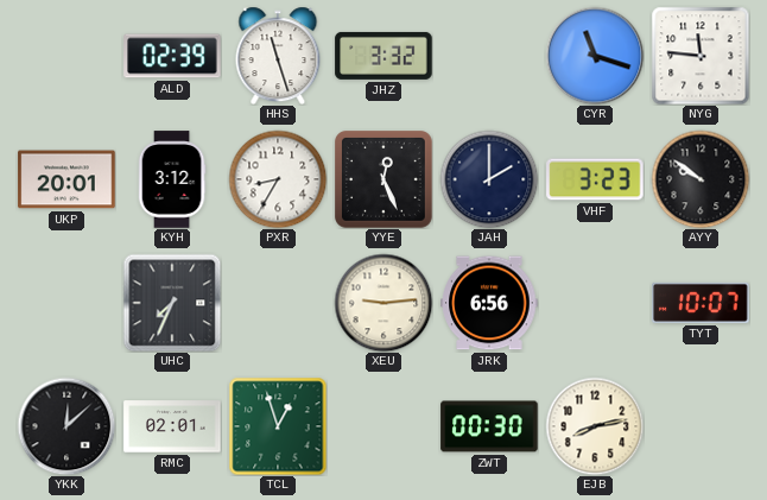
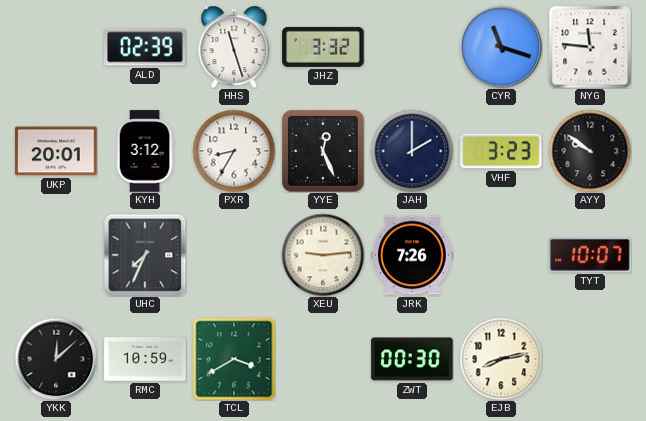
JRK: 6:56 -> 7:26 (412, 255)
RMC: 02:01 -> 10:59 (145, 359)
TCL: 12:57 -> 3:40 (234, 359)
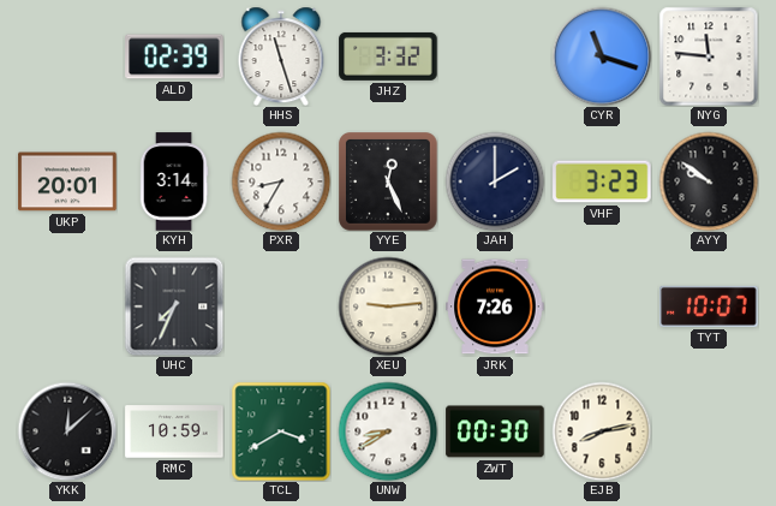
KYH: 3:12 -> 3:14 (174, 181)
UNW: none -> 8:40 (388, 431)
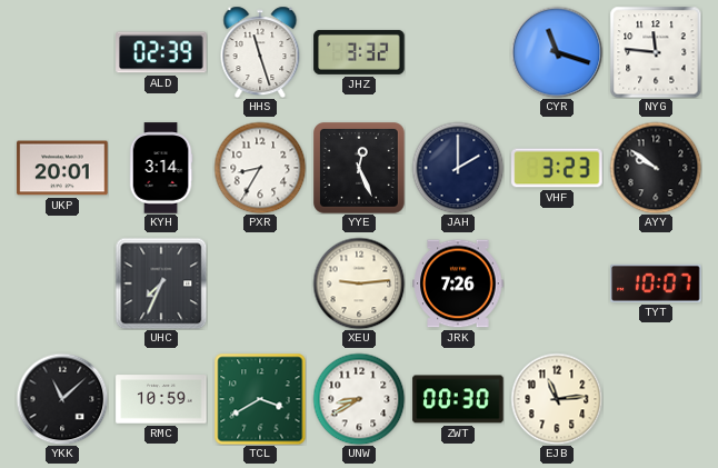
YKK: 12:08 -> 11:08 (62, 399)
EJB: 8:13 -> 11:14 (557, 399)
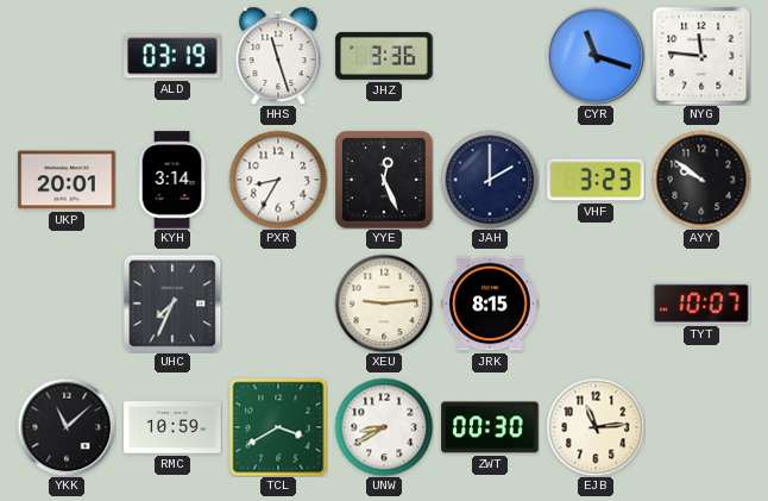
ALD: 02:39 -> 03:19 (172, 56)
JHZ: 3:32 -> 3:36 (384, 56)
JRK: 7:26 -> 8:15 (490, 303)
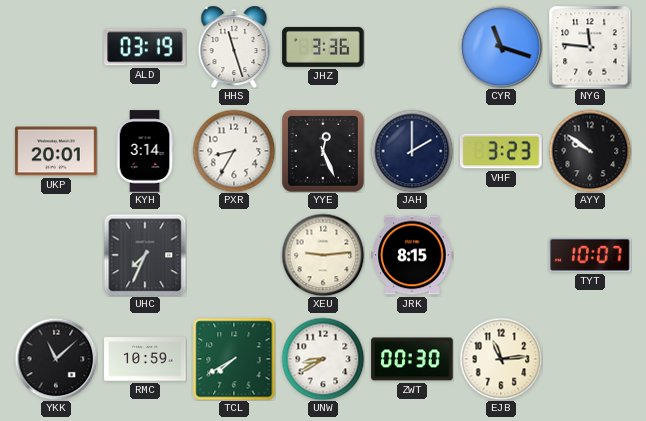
TCL: 3:40 -> 7:40 (234, 359)
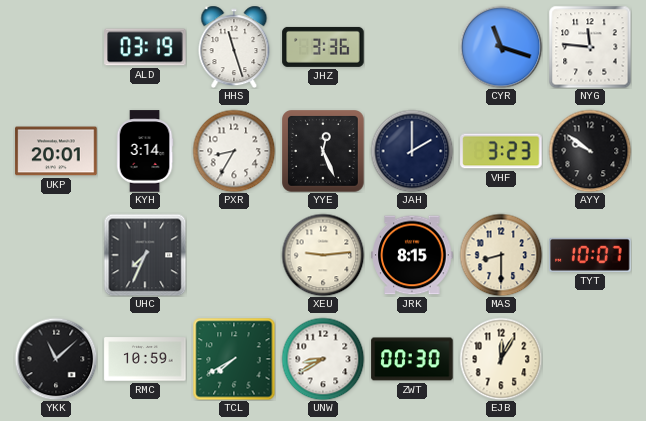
MAS: none -> 8:30 (501, 255)
EJB: 11:14 -> 12:05 (501, 359)
